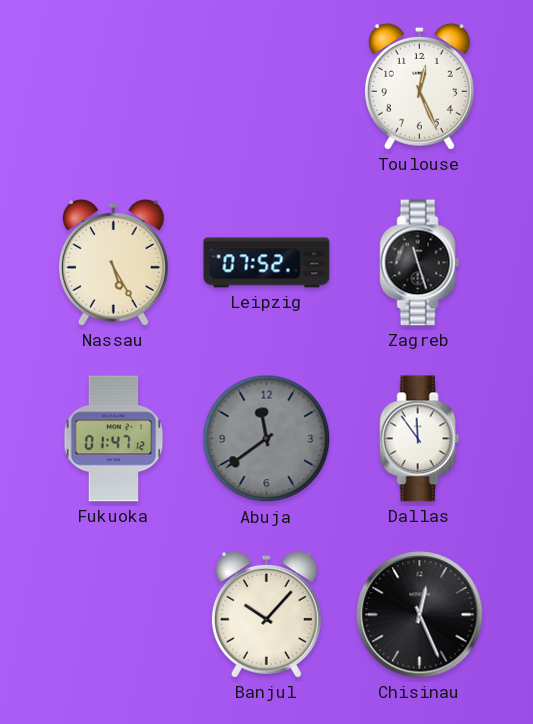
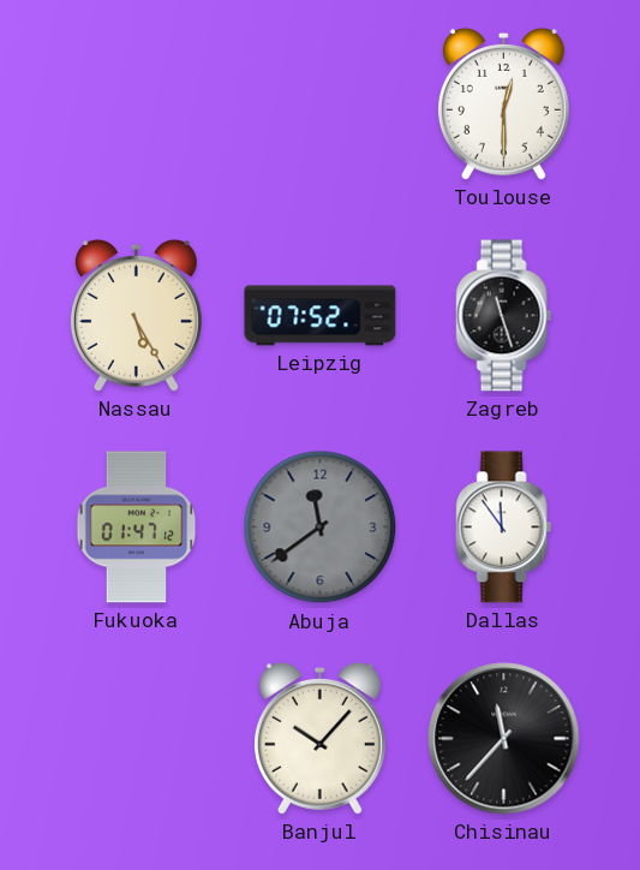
Toulouse: 12:26 -> 12:30 (503, 103)
Chisinau: 12:26 -> 11:37 (504, 739)
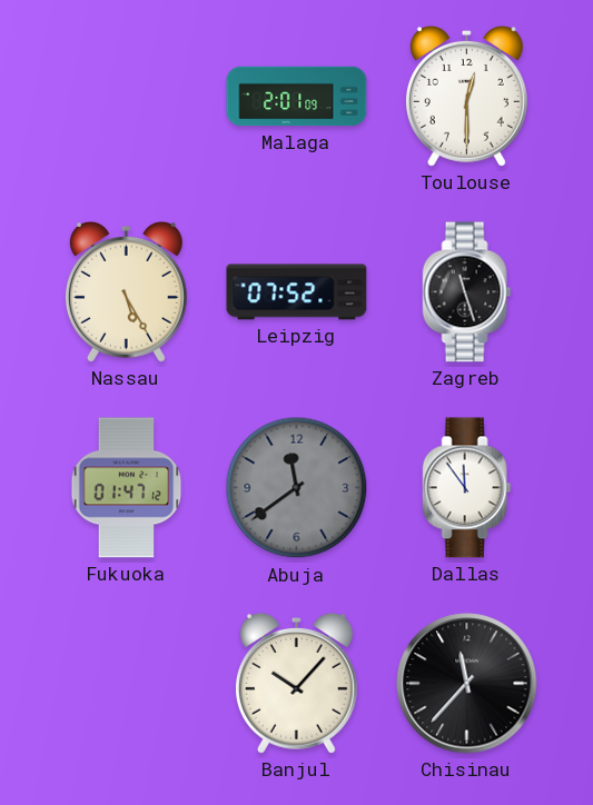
Malaga: none -> 2:01 (297, 97)
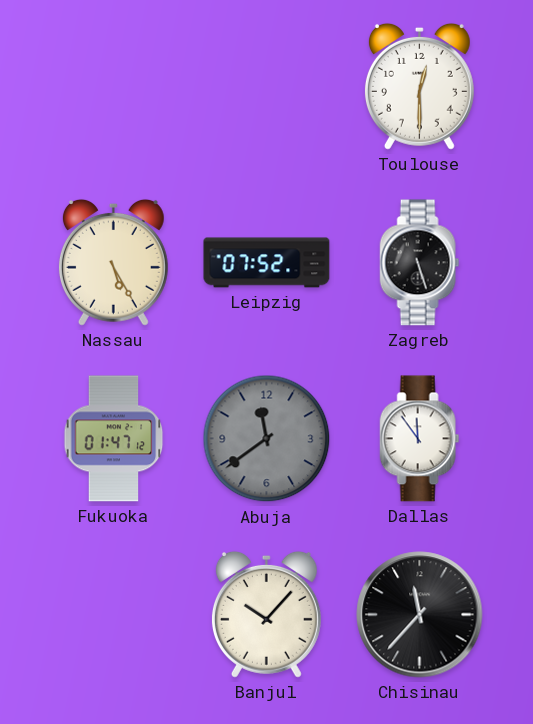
Malaga: 2:01 -> none (297, 97)
Zagreb: 11:27 -> 5:27 (420, 263)
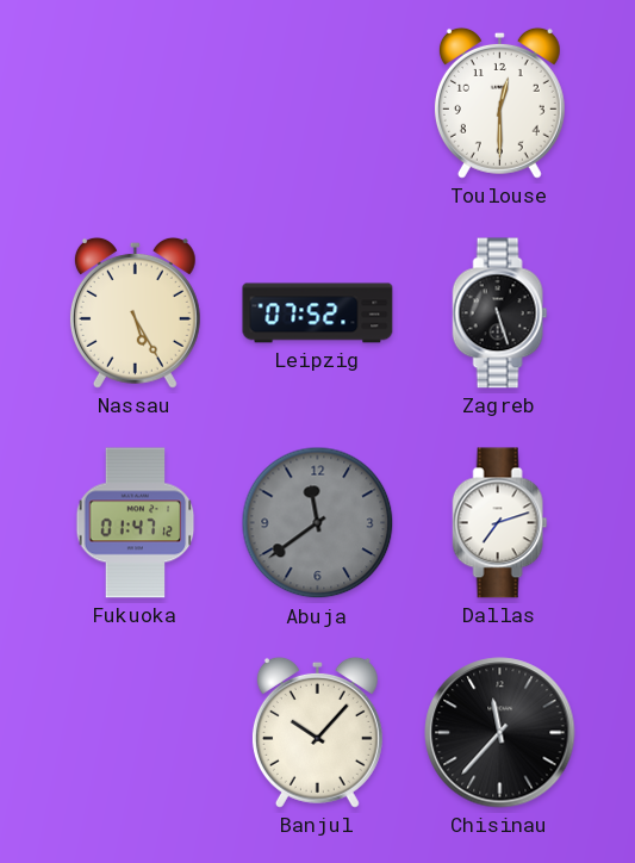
Dallas: 11:54 -> 7:12 (500, 523)
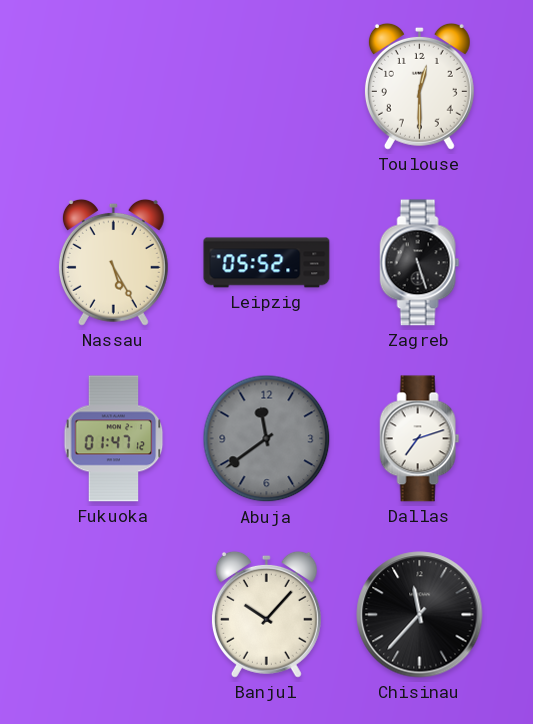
Leipzig: 07:52 -> 05:52 (267, 263)
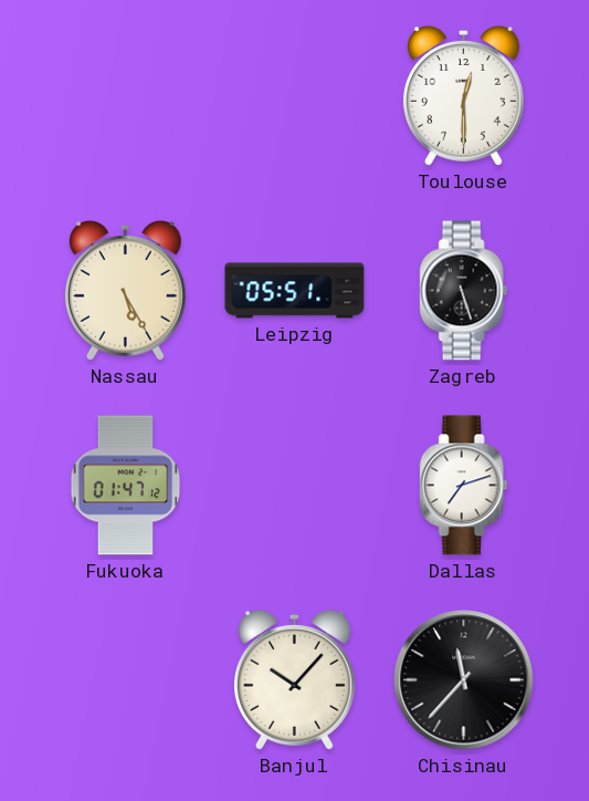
Leipzig: 05:52 -> 05:51 (295, 291)
Abuja: 11:39 -> none (267, 439)
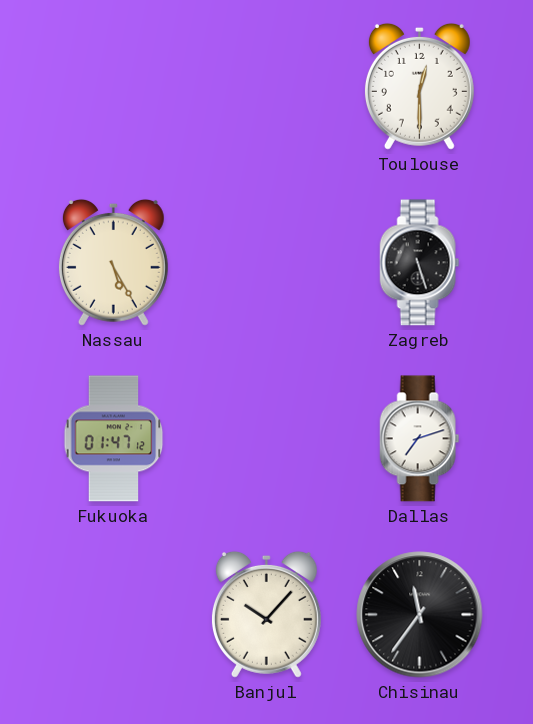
Leipzig: 05:51 -> none (295, 291)
Chisinau: 11:37 -> 11:36 (420, 615)
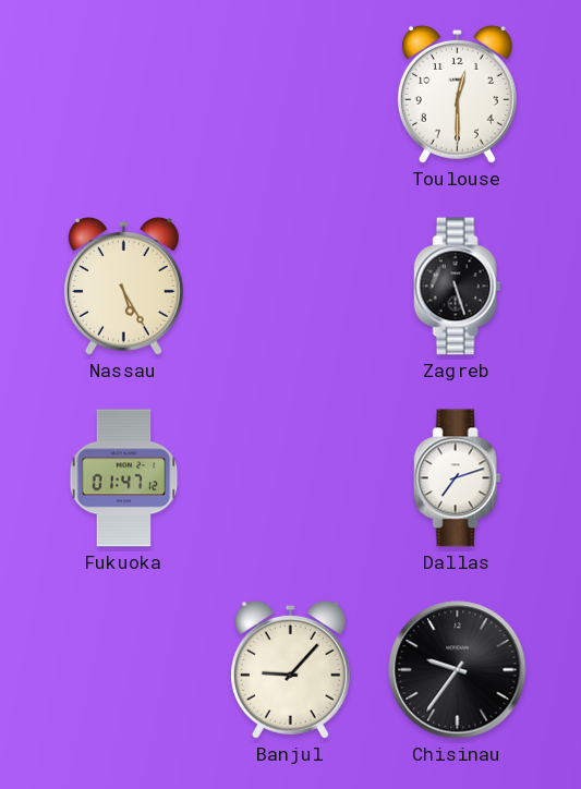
Banjul: 10:07 -> 9:07 (290, 669)
Chisinau: 11:36 -> 9:36 (458, 670)
